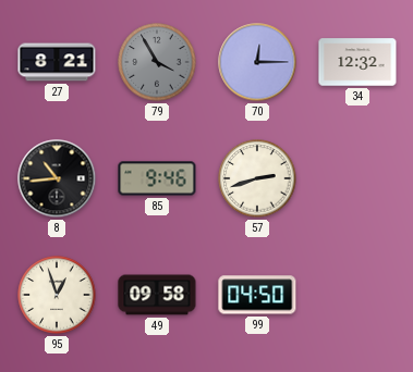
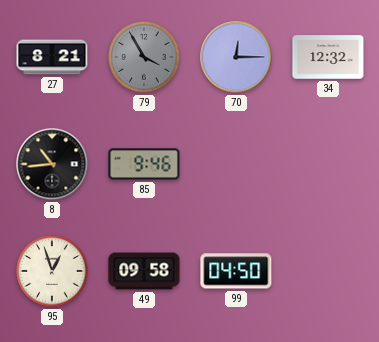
57: 2:42 -> none (257, 178)
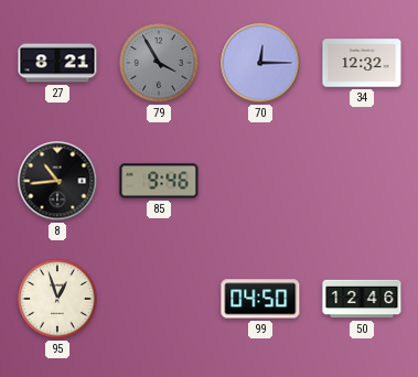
49: 09:58 -> none (144, 271)
50: none -> 12:46 (362, 299)
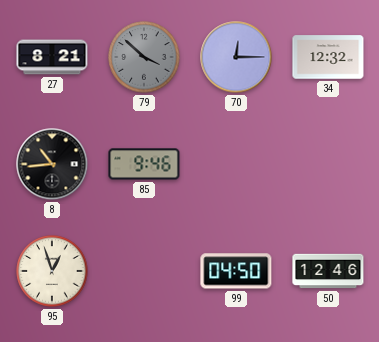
79: 3:55 -> 3:52 (144, 57)
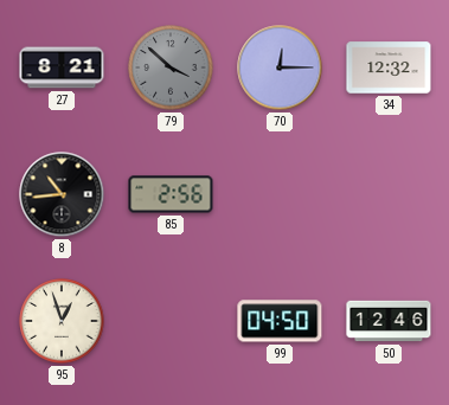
85: 9:46 -> 2:56 (171, 194)
